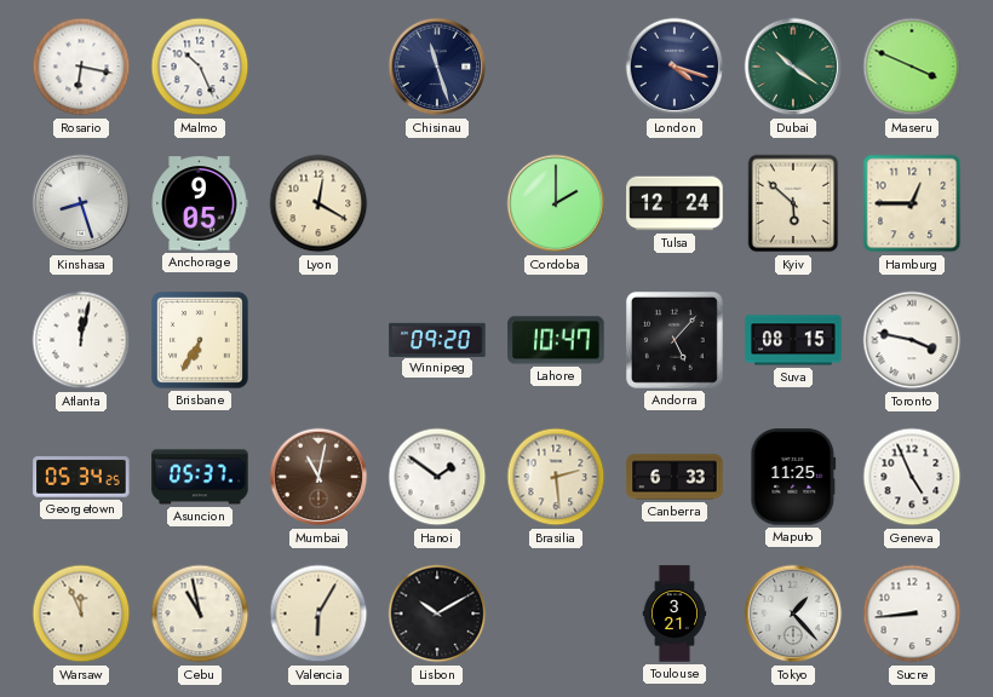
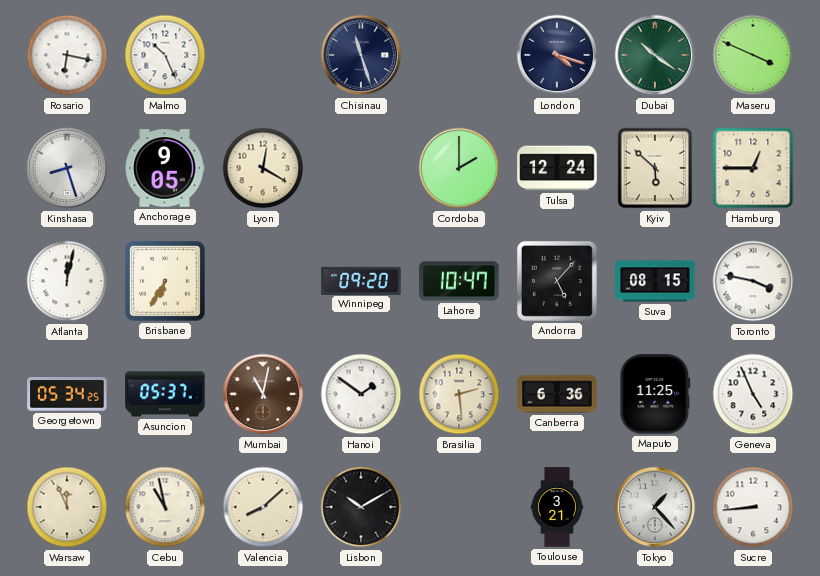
Canberra: 6:33 -> 6:36 (557, 394)
Valencia: 6:05 -> 8:08 (263, 507)
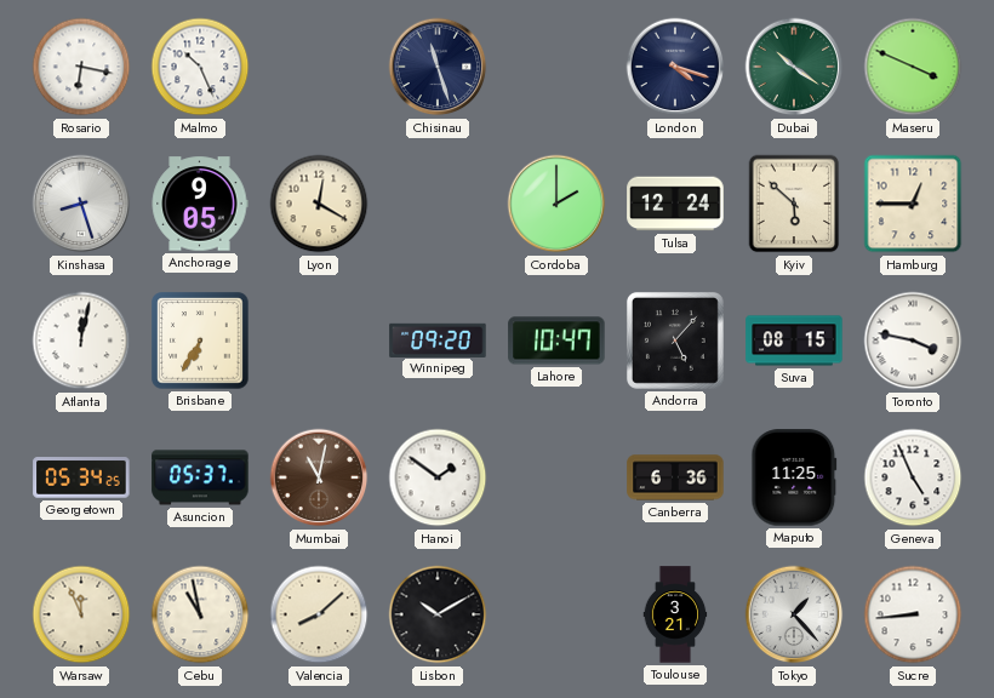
Brasilia: 2:29 -> none (459, 394)
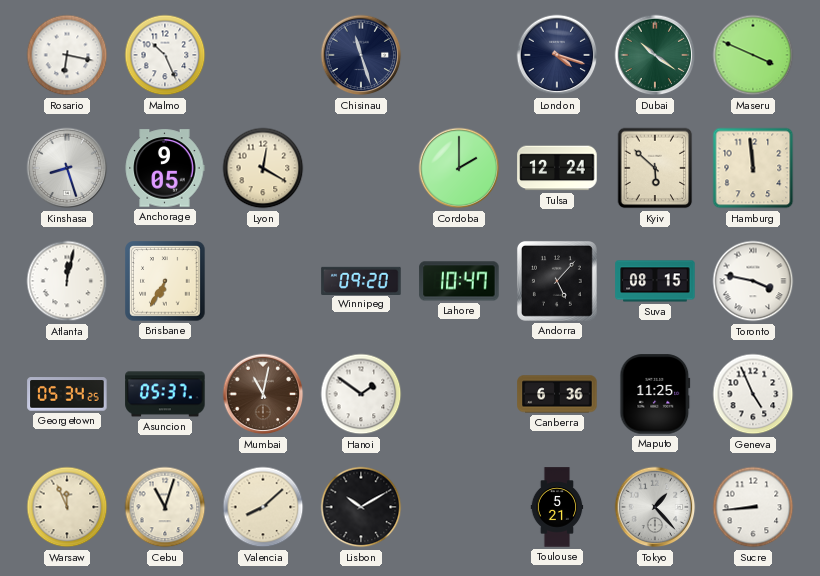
Hamburg: 12:45 -> 11:59 (753, 168)
Cebu: 10:58 -> 11:03 (165, 507)
Toulouse: 3:21 -> 5:21 (557, 507)
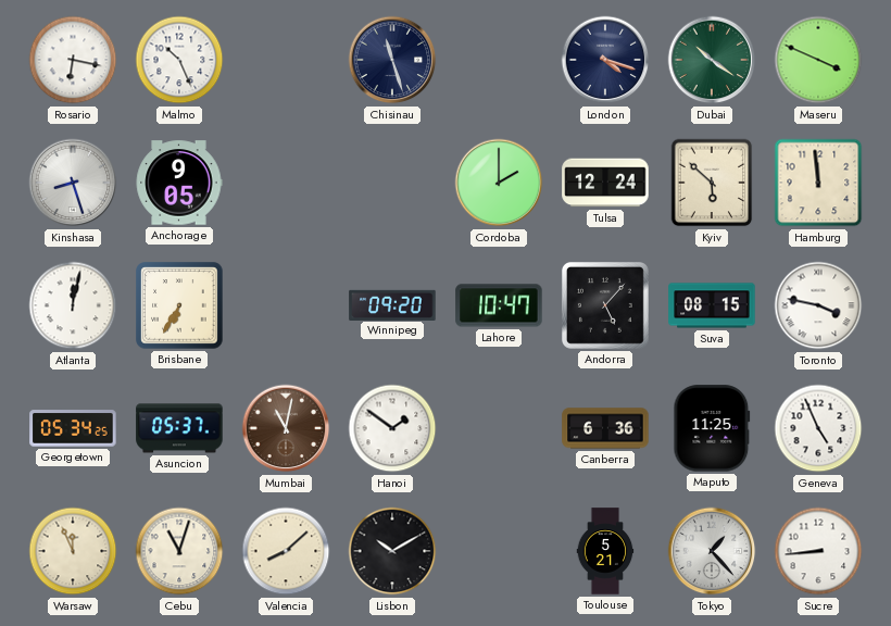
Lyon: 12:20 -> none (263, 168)
